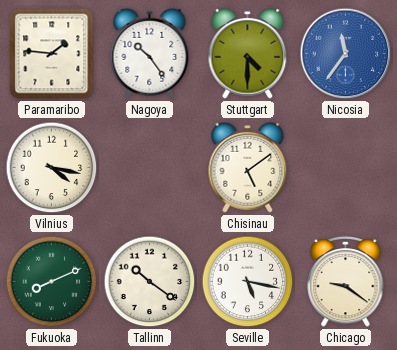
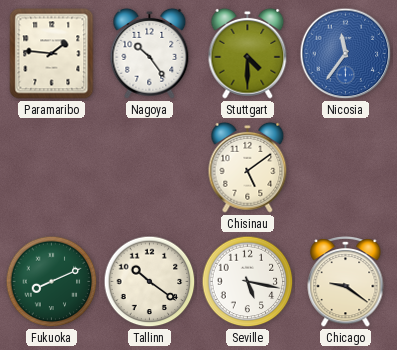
Vilnius: 4:17 -> none (52, 168)
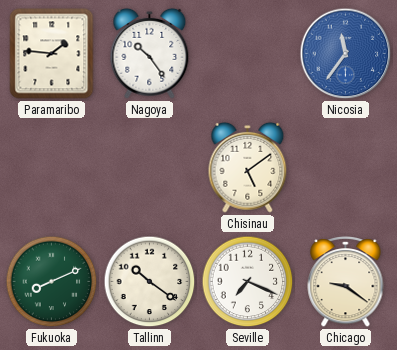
Stuttgart: 4:30 -> none (248, 53)
Seville: 5:17 -> 7:19 (248, 282)
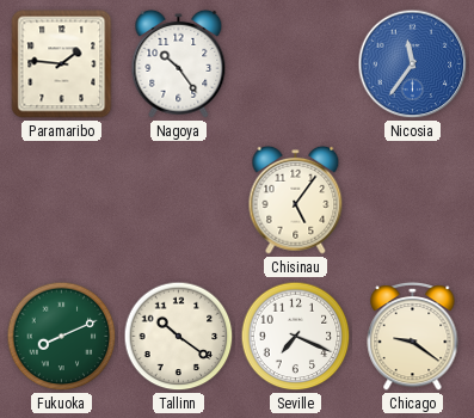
Chisinau: 5:09 -> 5:06 (296, 199)
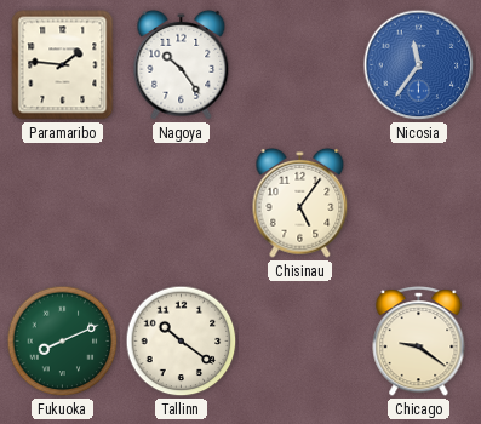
Seville: 7:19 -> none (296, 337)
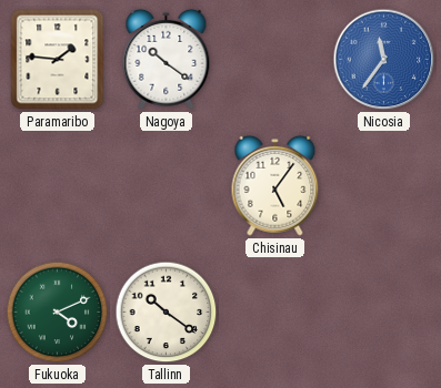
Nagoya: 10:24 -> 10:21 (167, 59)
Fukuoka: 8:11 -> 4:11 (58, 313)
Chicago: 9:21 -> none (419, 342)
